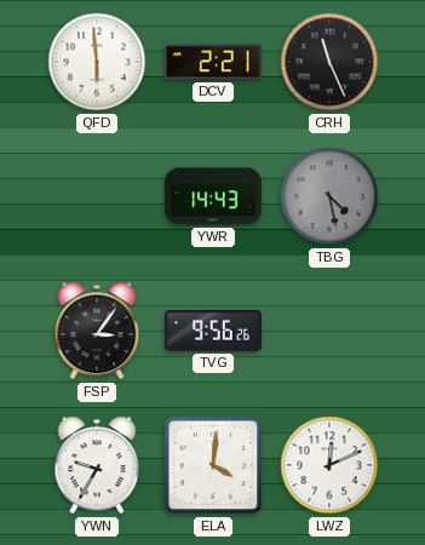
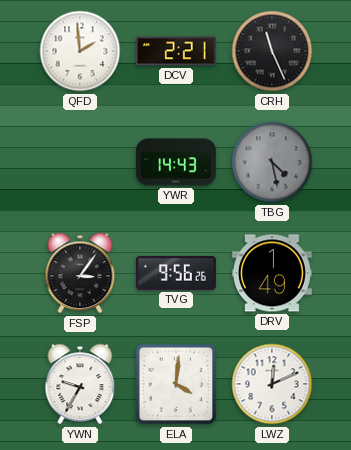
QFD: 5:59 -> 1:59 (80, 51)
DRV: none -> 1:49 (272, 273)
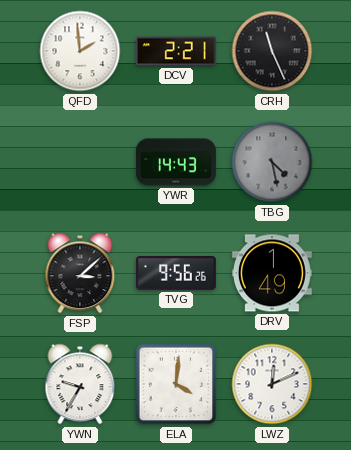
FSP: 3:06 -> 3:08 (80, 273)
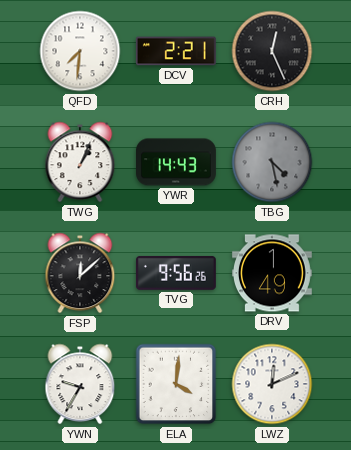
QFD: 1:59 -> 7:31 (80, 51)
CRH: 11:26 -> 12:26 (272, 51)
TWG: none -> 1:04 (80, 162)
FSP: 3:08 -> 12:08 (80, 273)
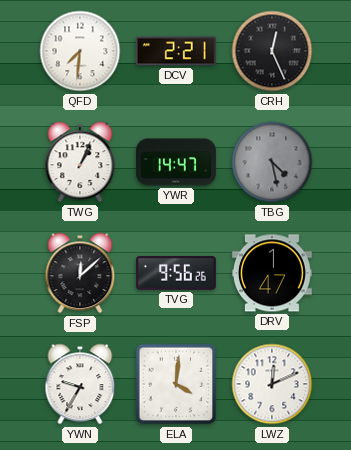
YWR: 14:43 -> 14:47 (177, 162)
DRV: 1:49 -> 1:47 (272, 273)
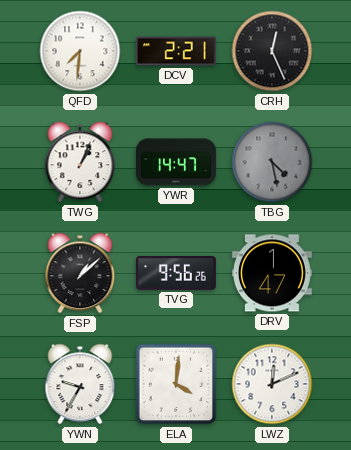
FSP: 12:08 -> 1:08 (80, 273)
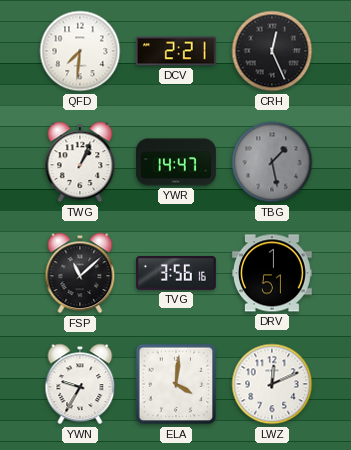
TBG: 4:28 -> 1:28 (272, 162)
FSP: 1:08 -> 11:08 (80, 273)
TVG: 9:56 -> 3:56 (176, 273)
DRV: 1:47 -> 1:51 (272, 273)
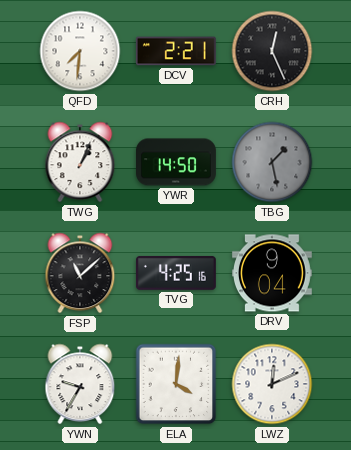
YWR: 14:47 -> 14:50 (177, 162)
TVG: 3:56 -> 4:25 (176, 273)
DRV: 1:51 -> 9:04 (272, 273)
